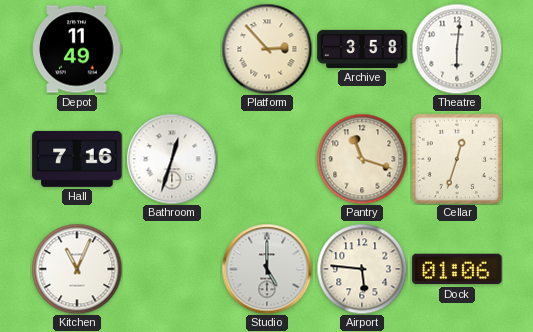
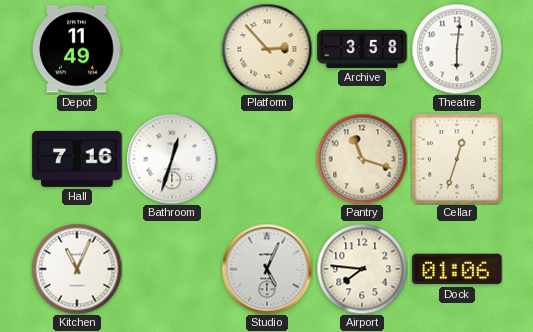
Studio: 5:00 -> 5:04 (267, 269)
Airport: 5:46 -> 7:46 (362, 269)
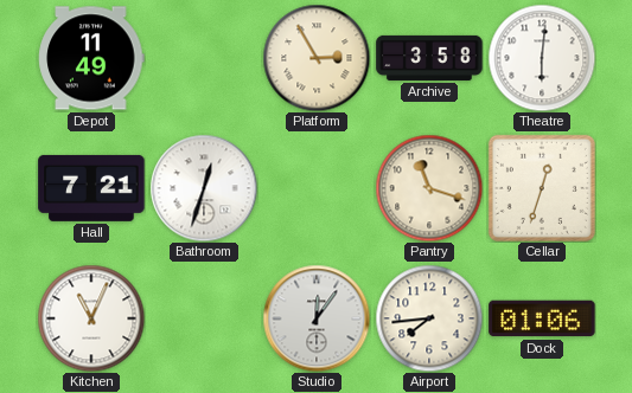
Platform: 2:53 -> 2:55 (317, 58)
Hall: 7:16 -> 7:21 (91, 188)
Studio: 5:04 -> 12:06 (317, 318)
Airport: 7:46 -> 7:44 (429, 318)
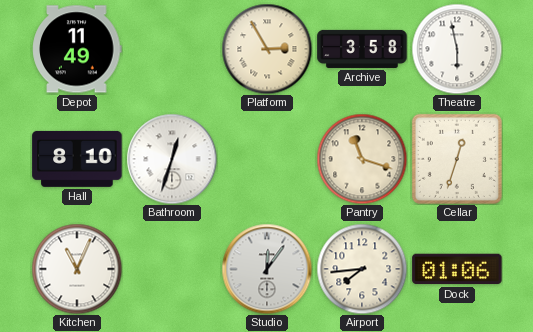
Theatre: 6:01 -> 5:58 (457, 49)
Hall: 7:21 -> 8:10 (77, 159)
